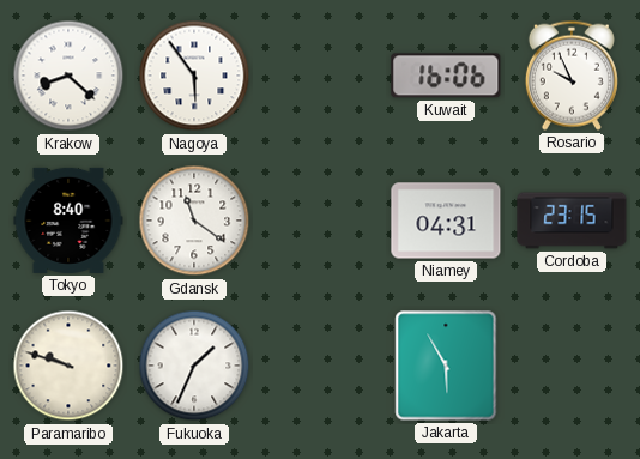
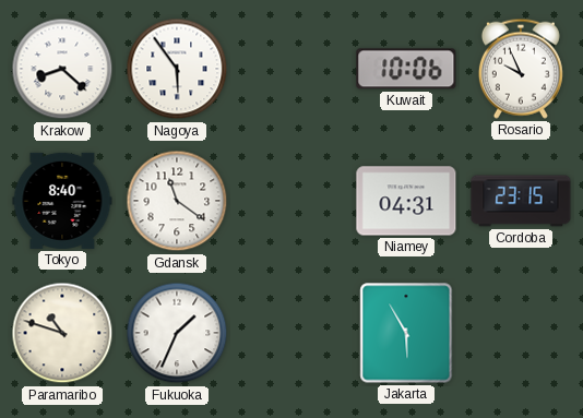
Kuwait: 16:06 -> 10:06 (406, 69)
Paramaribo: 9:48 -> 10:48 (62, 333)
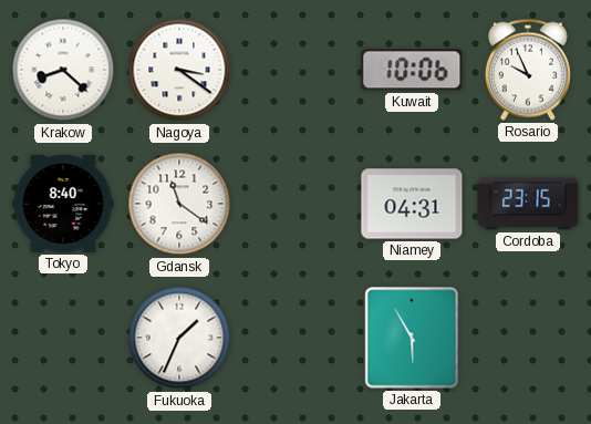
Nagoya: 5:54 -> 3:21 (179, 70)
Paramaribo: 10:48 -> none (62, 333)
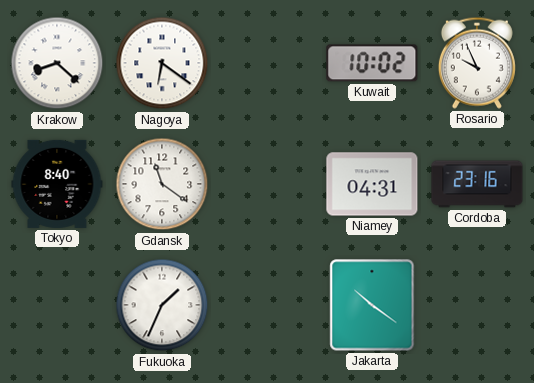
Nagoya: 3:21 -> 6:21 (162, 63)
Kuwait: 10:06 -> 10:02 (372, 63)
Cordoba: 23:15 -> 23:16 (477, 184)
Jakarta: 5:55 -> 10:21 (372, 305)
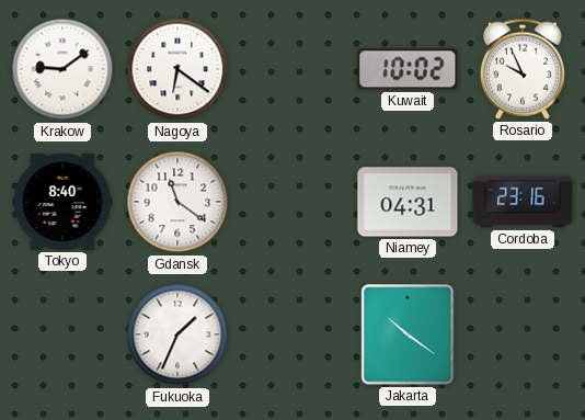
Krakow: 8:22 -> 9:09 (62, 69)
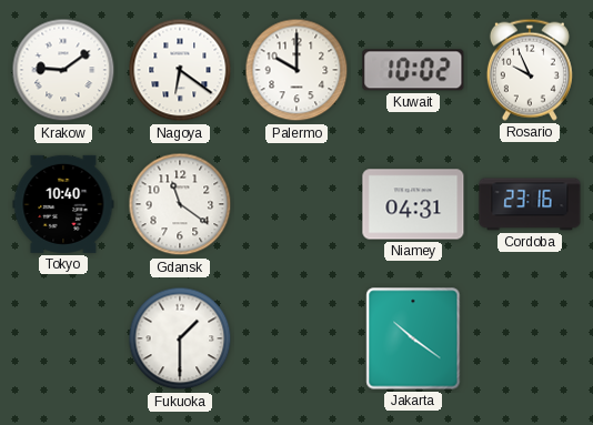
Palermo: none -> 10:00 (296, 70)
Tokyo: 8:40 -> 10:40 (63, 204)
Fukuoka: 1:34 -> 1:30 (180, 338)
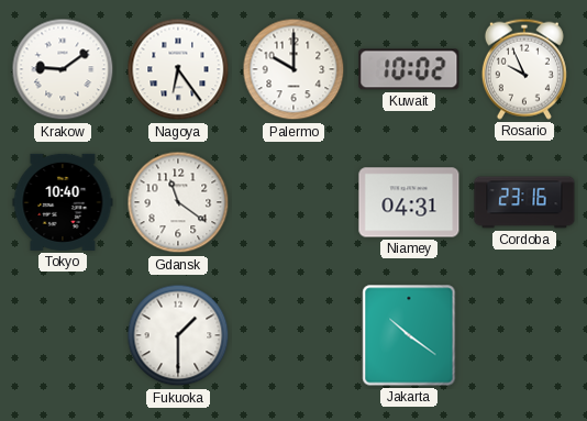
Nagoya: 6:21 -> 6:24 (178, 69)
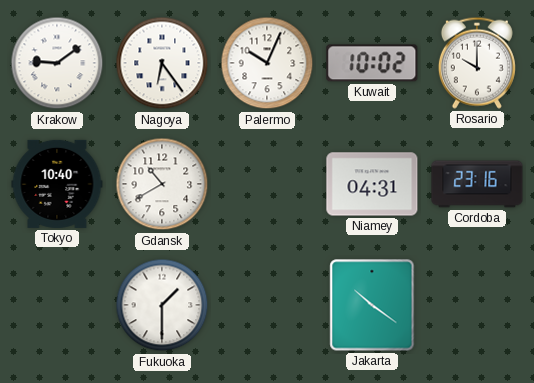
Palermo: 10:00 -> 10:04 (267, 63)
Rosario: 9:56 -> 10:00 (477, 63)
Gdansk: 11:21 -> 10:40 (162, 184)
